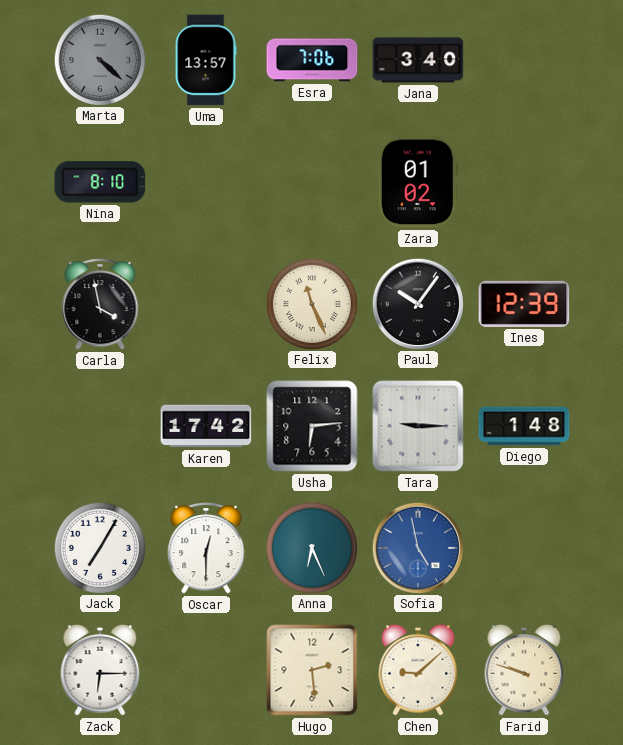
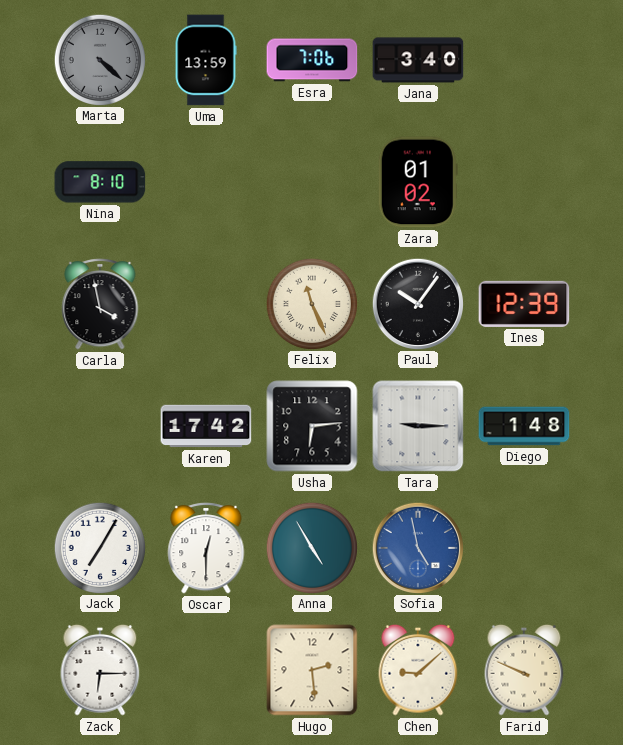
Uma: 13:57 -> 13:59 (206, 60)
Anna: 6:26 -> 4:55 (311, 547)
Farid: 9:48 -> 9:49 (524, 670)
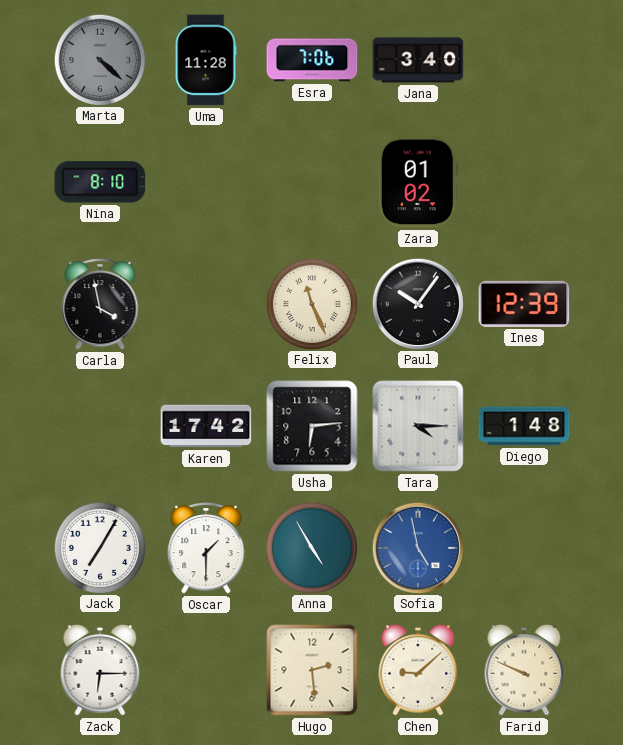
Uma: 13:59 -> 11:28 (206, 60)
Tara: 9:15 -> 4:15 (418, 426)
Oscar: 12:30 -> 1:30 (206, 549)
